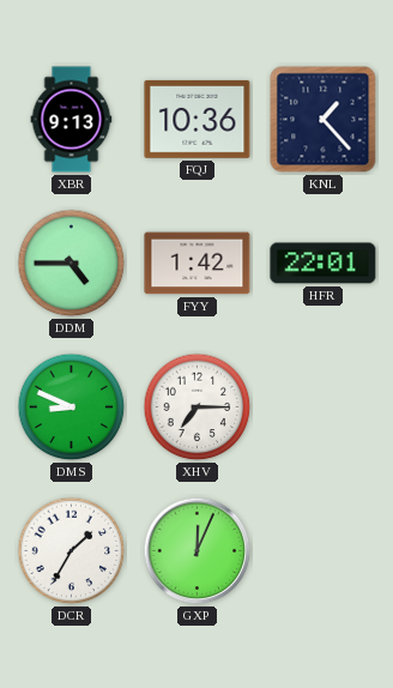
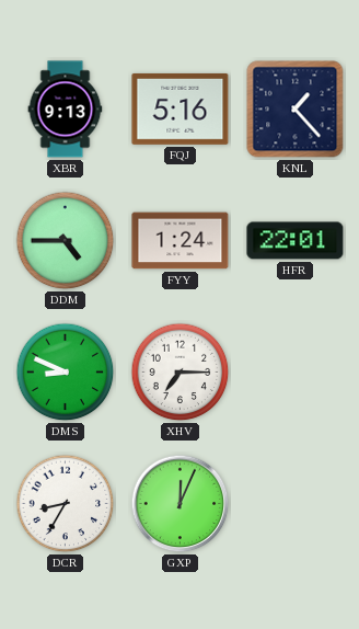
FQJ: 10:36 -> 5:16 (181, 108)
FYY: 1:42 -> 1:24 (181, 241)
DCR: 1:35 -> 8:35 (66, 504)
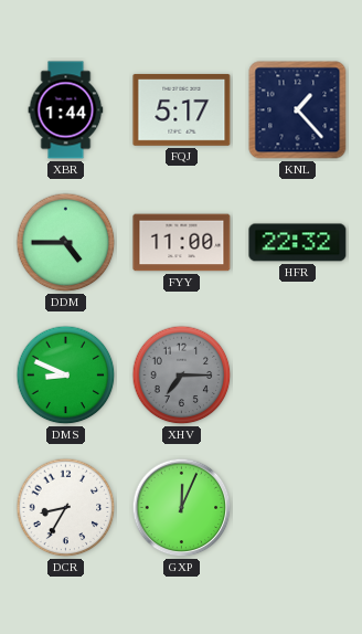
XBR: 9:13 -> 1:44 (66, 110)
FQJ: 5:16 -> 5:17 (182, 109)
FYY: 1:24 -> 11:00 (182, 243)
HFR: 22:01 -> 22:32 (298, 243)
XHV dial: white -> grey (182, 376)
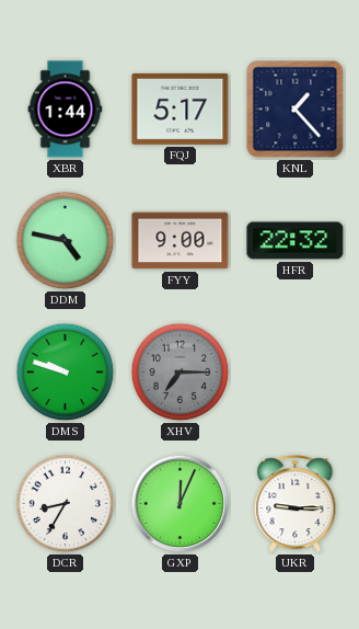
DDM: 4:45 -> 4:47 (66, 241)
FYY: 11:00 -> 9:00 (181, 241)
DMS: 8:49 -> 9:48 (66, 373)
UKR: none -> 9:15 (296, 504)
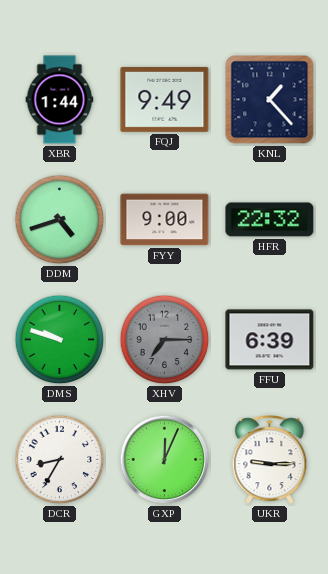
FQJ: 5:17 -> 9:49 (165, 99)
DDM: 4:47 -> 4:42 (60, 220)
FFU: none -> 6:39 (270, 340)
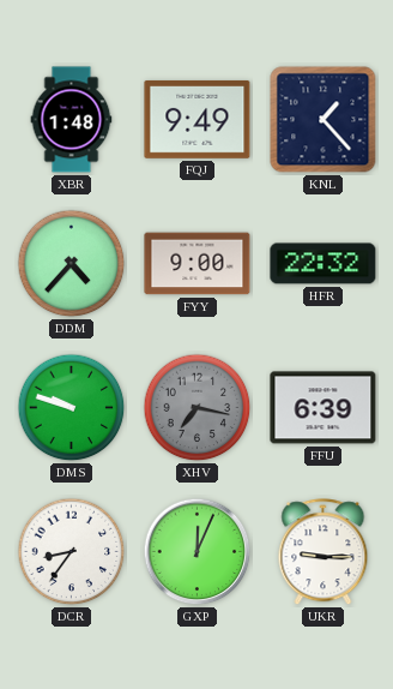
XBR: 1:44 -> 1:48 (72, 120)
DDM: 4:42 -> 4:37 (72, 264)
XHV: 7:15 -> 7:17 (198, 408)
DCR: 8:35 -> 8:36 (72, 552)
